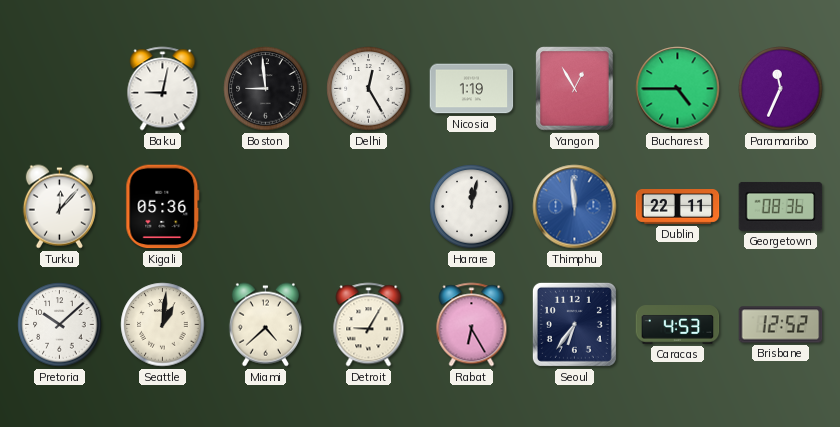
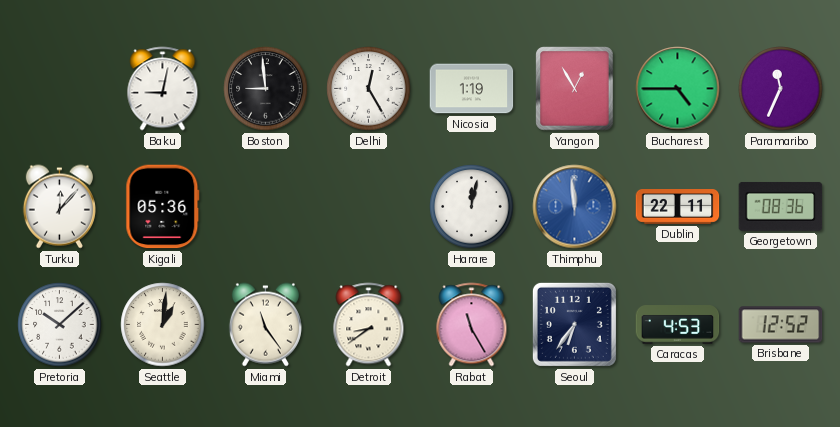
Miami: 4:38 -> 11:24 (265, 325)
Detroit: 9:05 -> 8:39 (369, 325)
Rabat: 6:25 -> 11:25 (472, 325)
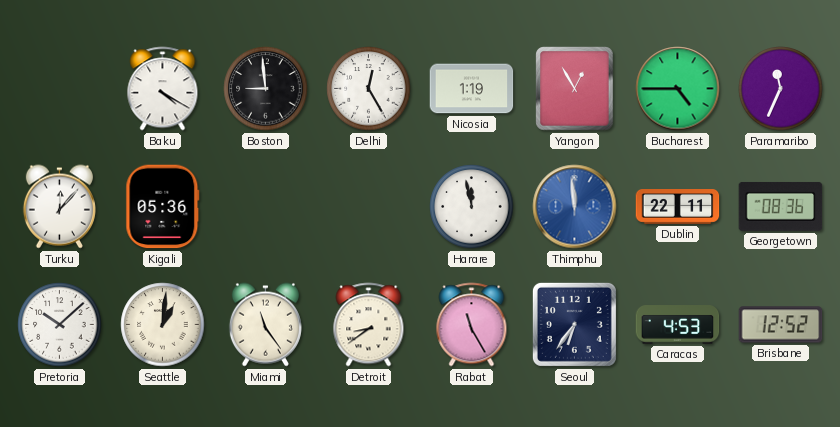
Baku: 9:02 -> 4:20 (163, 89)
Harare: 12:02 -> 11:58 (472, 207)
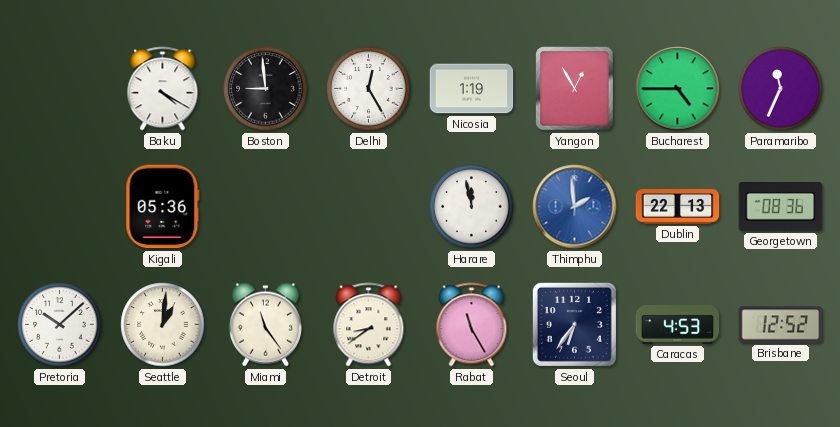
Turku: 12:07 -> none (59, 207)
Thimphu: 11:59 -> 1:59 (575, 207)
Dublin: 22:11 -> 22:13 (678, 207)
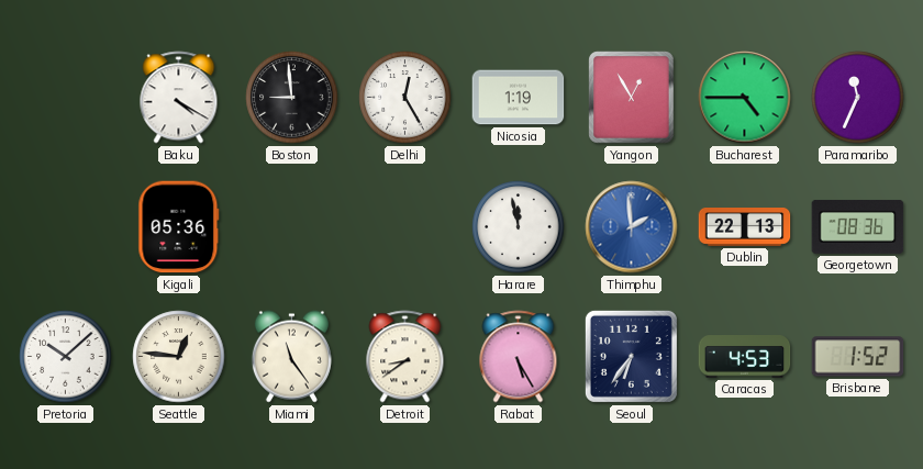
Seattle: 1:01 -> 12:46 (179, 357)
Rabat: 11:25 -> 5:25 (519, 357)
Brisbane: 12:52 -> 1:52 (858, 357)
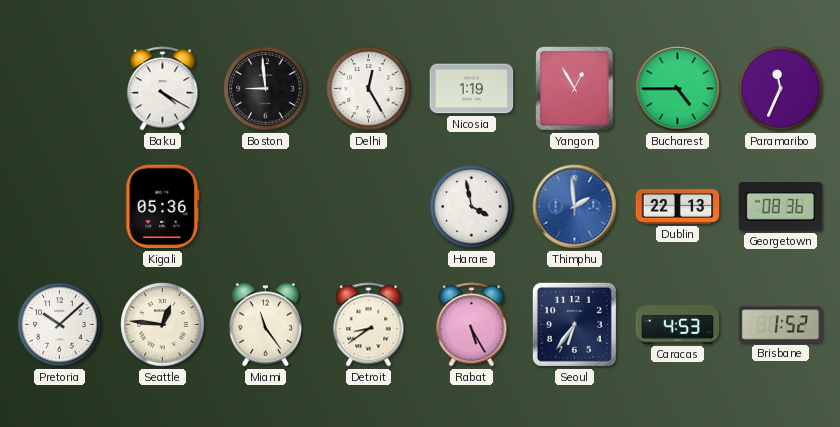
Harare: 11:58 -> 3:58 (472, 207)
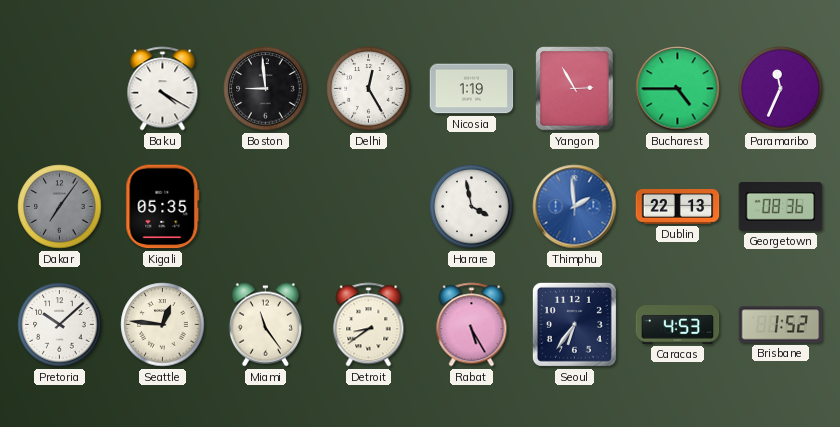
Yangon: 12:55 -> 2:55 (575, 89)
Dakar: none -> 7:06 (60, 207)
Kigali: 05:36 -> 05:35 (163, 207)
